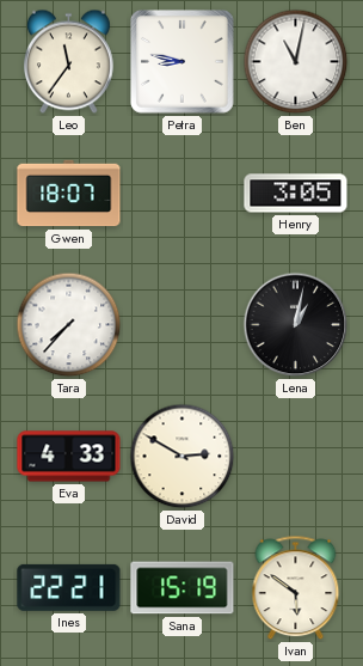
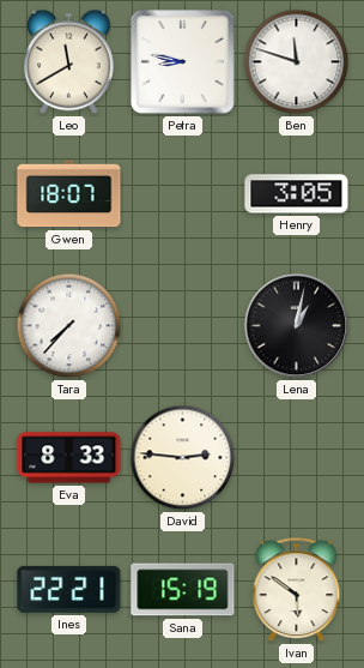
Leo: 11:36 -> 11:40 (68, 62)
Ben: 11:02 -> 11:48 (297, 62)
Eva: 4:33 -> 8:33 (69, 458)
David: 2:50 -> 2:46 (183, 458)
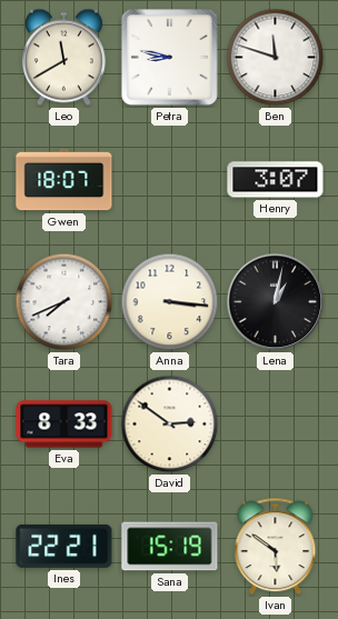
Henry: 3:05 -> 3:07 (276, 180)
Tara: 7:37 -> 7:41 (64, 302)
Anna: none -> 3:16 (170, 302)
David: 2:46 -> 2:51 (170, 425)
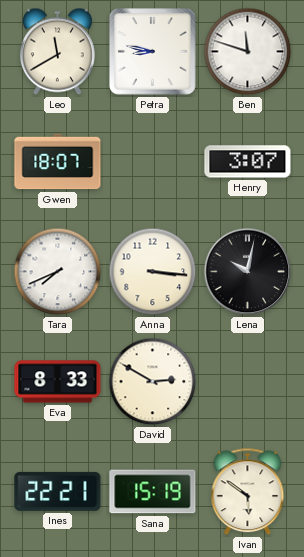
Lena: 1:02 -> 10:02 (248, 272)
David: 2:51 -> 2:50 (153, 382)
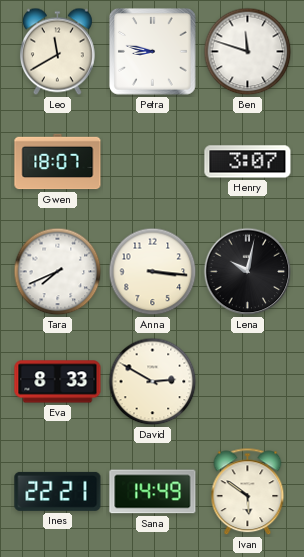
Sana: 15:19 -> 14:49 (153, 492)
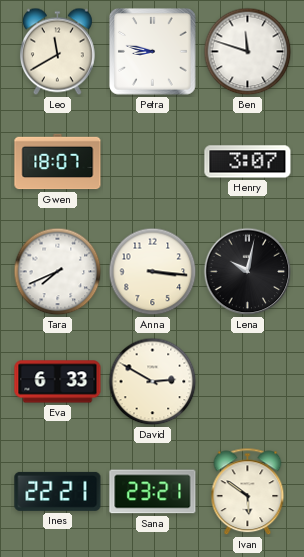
Eva: 8:33 -> 6:33 (58, 382)
Sana: 14:49 -> 23:21 (153, 492)
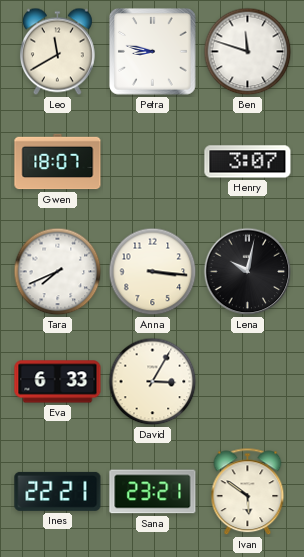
David: 2:50 -> 3:05 (153, 382)
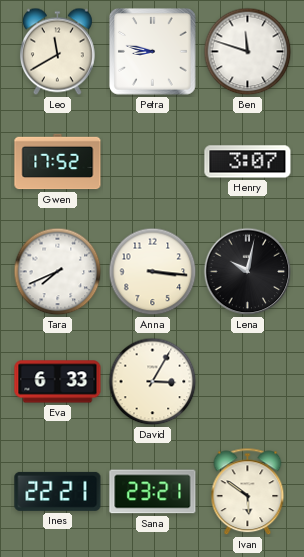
Gwen: 18:07 -> 17:52 (58, 162)
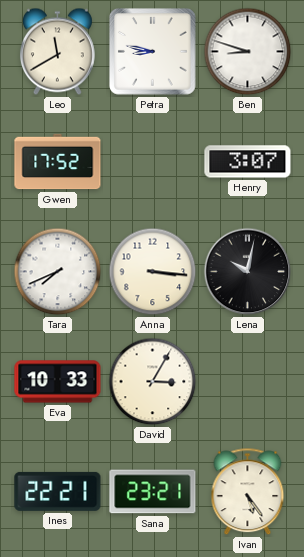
Ben: 11:48 -> 8:48 (248, 52)
Eva: 6:33 -> 10:33 (58, 382)
Ivan: 5:51 -> 5:24 (248, 492)
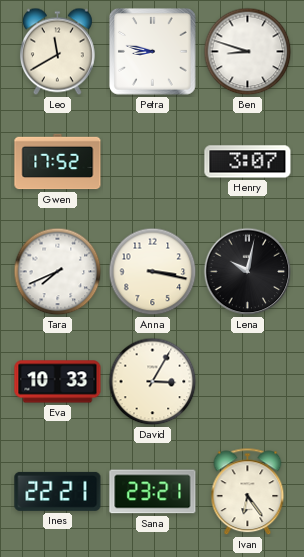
Anna: 3:16 -> 3:17 (153, 272)
Ivan: 5:24 -> 6:24 (248, 492)
